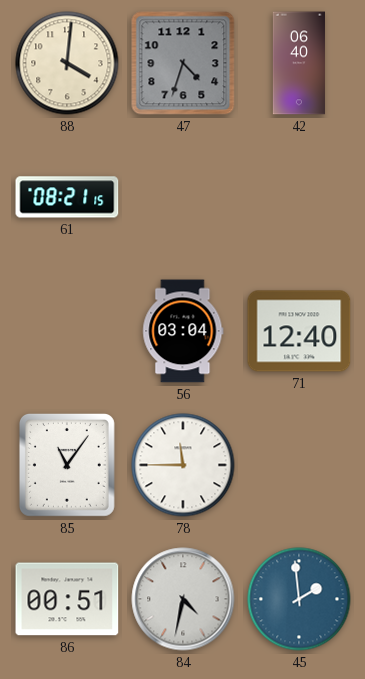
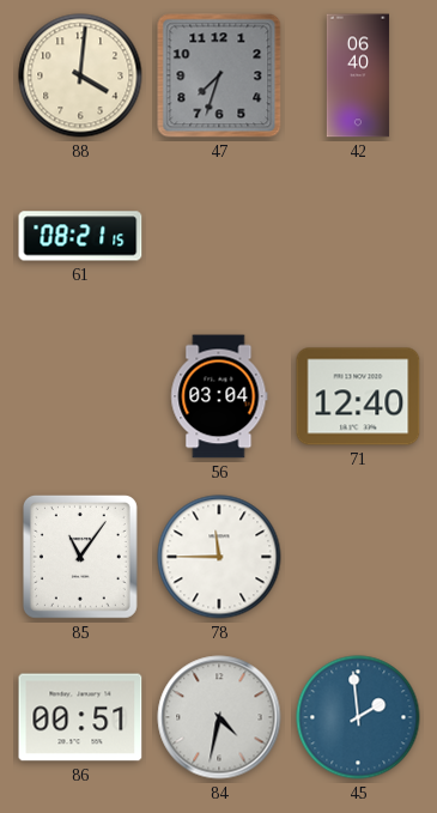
47: 4:33 -> 7:33 (219, 75)
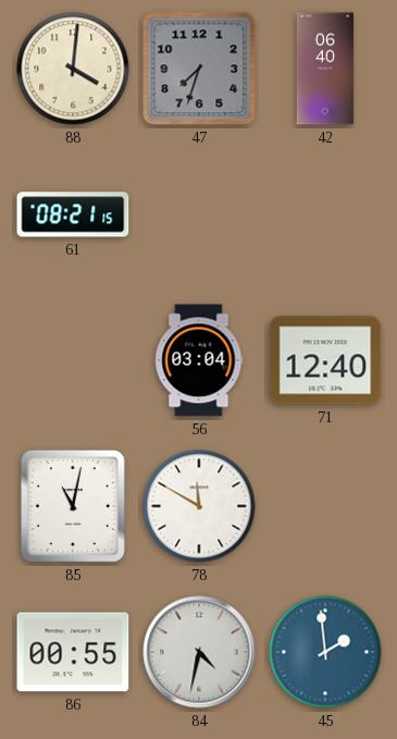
85: 11:06 -> 11:02 (73, 506)
78: 11:45 -> 11:50 (199, 506)
86: 00:51 -> 00:55 (73, 652)
